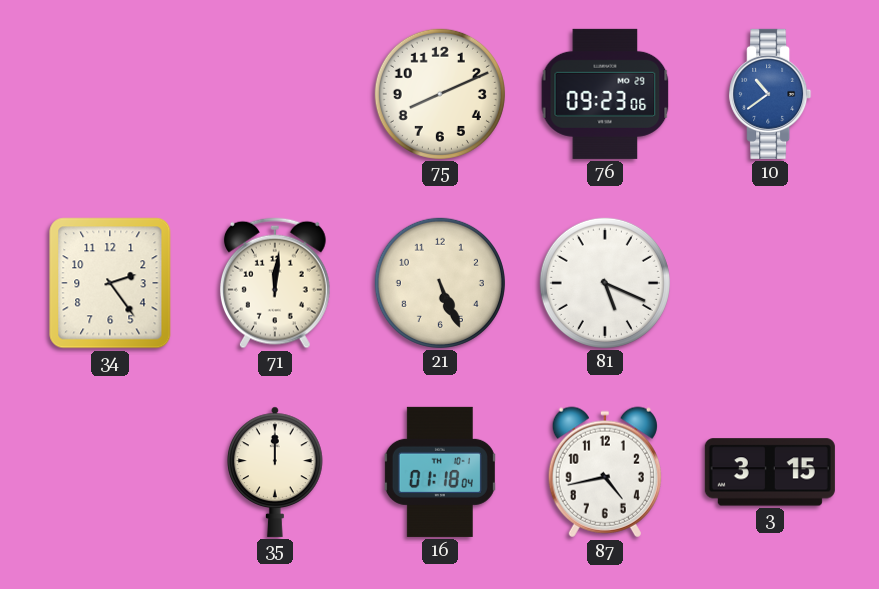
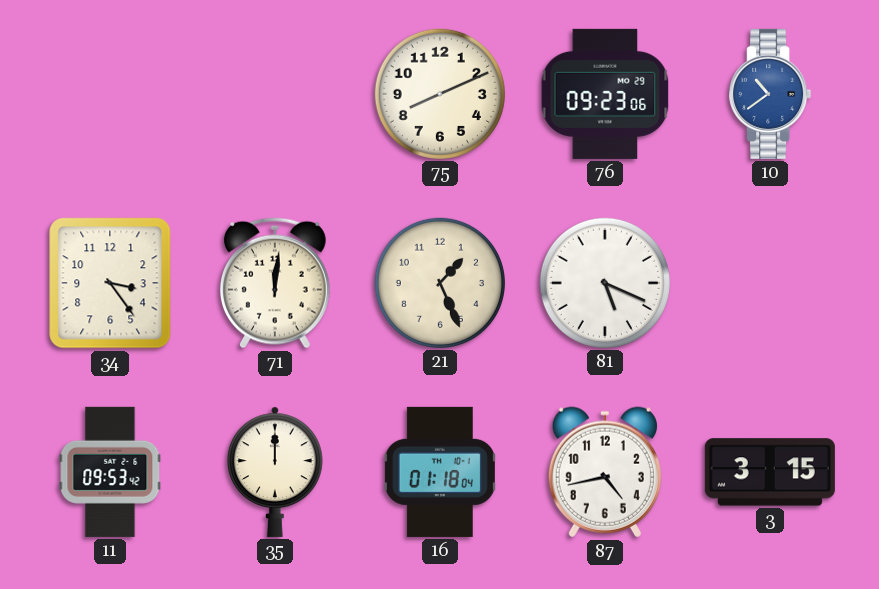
34: 2:24 -> 3:24 (110, 283)
21: 5:26 -> 1:26 (440, 283)
11: none -> 09:53 (110, 472)
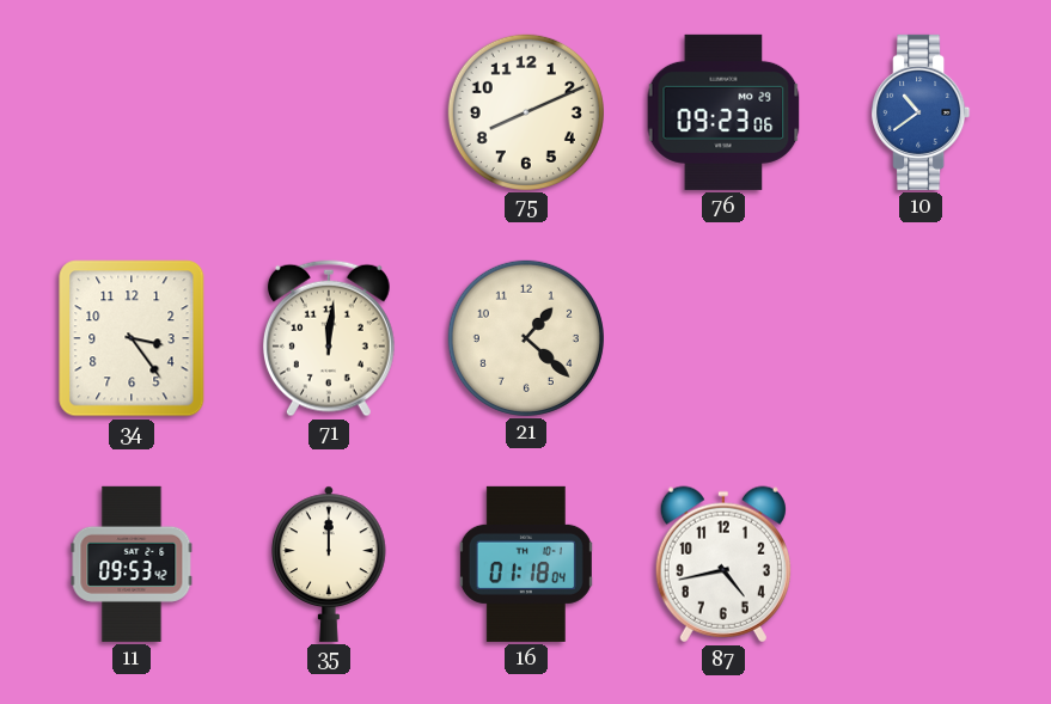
21: 1:26 -> 1:22 (526, 338)
81: 5:19 -> none (605, 283)
3: 3:15 -> none (770, 472)
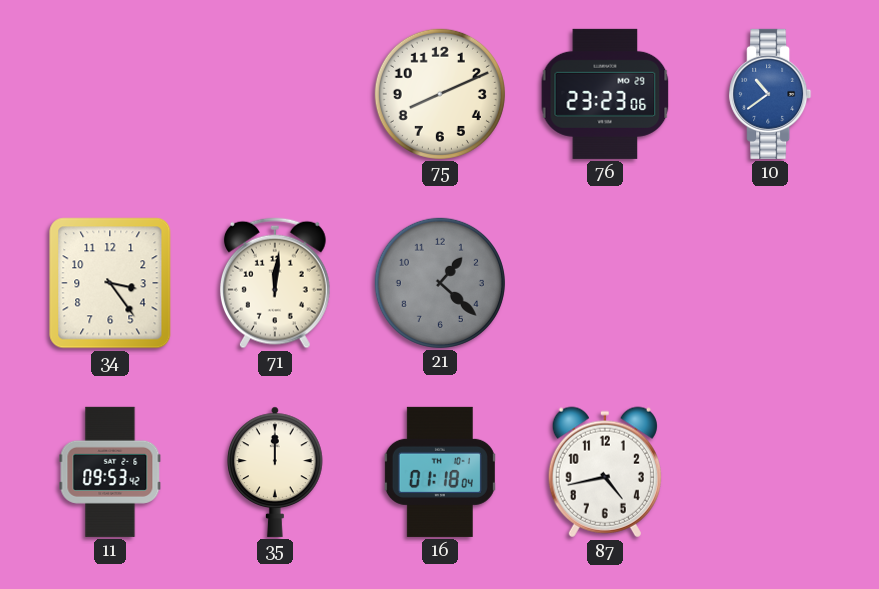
76: 09:23 -> 23:23 (605, 94)
21 dial: cream -> grey (440, 283)
